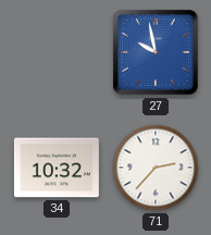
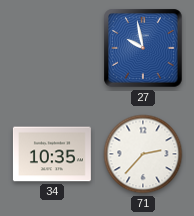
34: 10:32 -> 10:35 (52, 154)
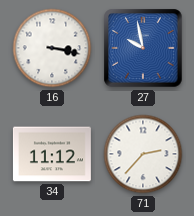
16: none -> 3:17 (52, 48)
34: 10:35 -> 11:12 (52, 154)
